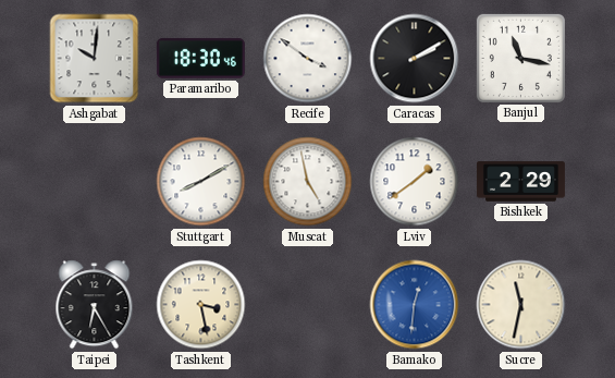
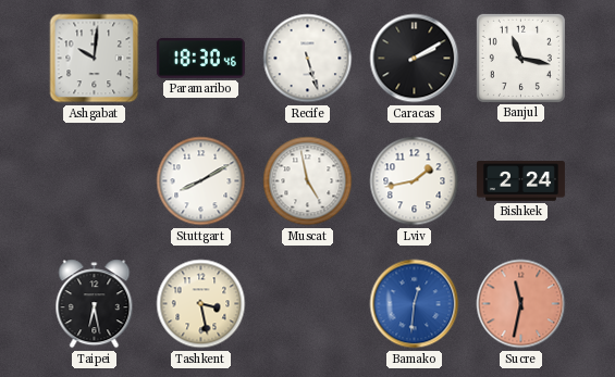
Recife: 3:51 -> 5:27 (308, 59)
Lviv: 1:39 -> 1:43 (415, 181)
Bishkek: 2:29 -> 2:24 (520, 181)
Taipei: 6:25 -> 6:28 (95, 304)
Sucre dial: cream -> salmon (521, 304)
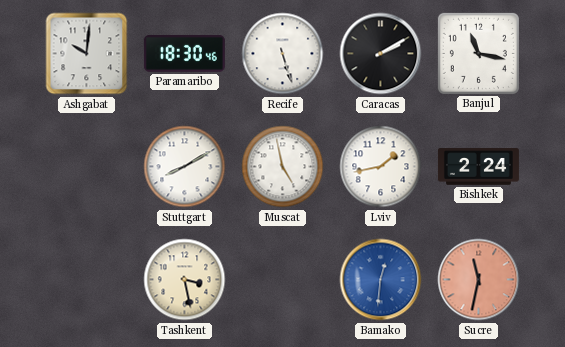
Taipei: 6:28 -> none (95, 304)
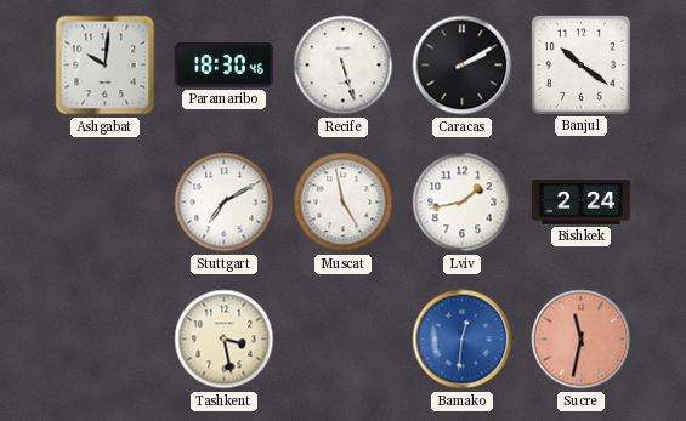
Banjul: 11:17 -> 10:21 (580, 64)
Stuttgart: 8:10 -> 7:10 (225, 203)
